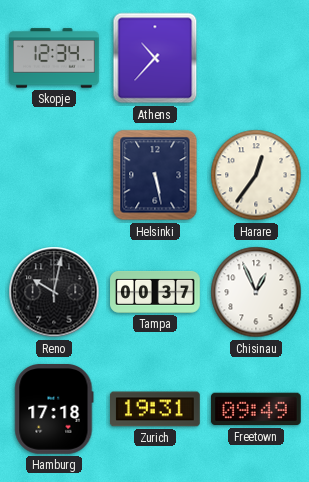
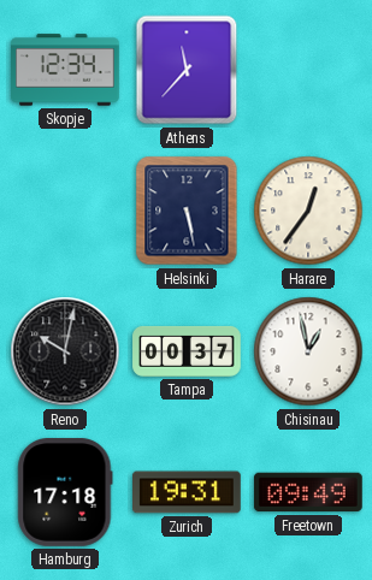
Athens: 10:37 -> 11:37 (187, 70)
Chisinau: 12:56 -> 12:58 (308, 351)
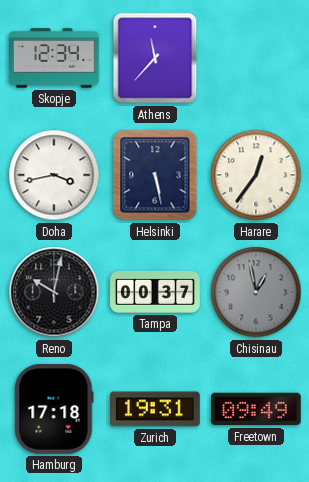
Doha: none -> 3:43 (54, 175)
Chisinau dial: white -> grey (256, 292)
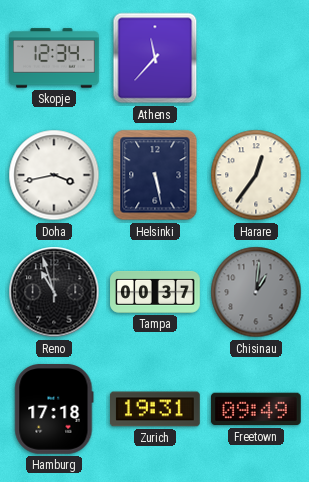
Reno: 10:02 -> 10:57 (54, 292)
Chisinau: 12:58 -> 1:01 (256, 292)
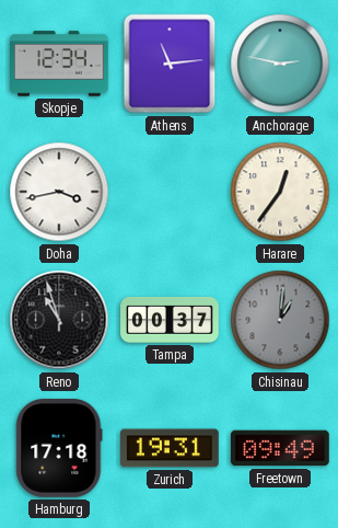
Athens: 11:37 -> 11:14 (170, 64)
Anchorage: none -> 2:47 (280, 64)
Helsinki: 5:28 -> none (155, 175)
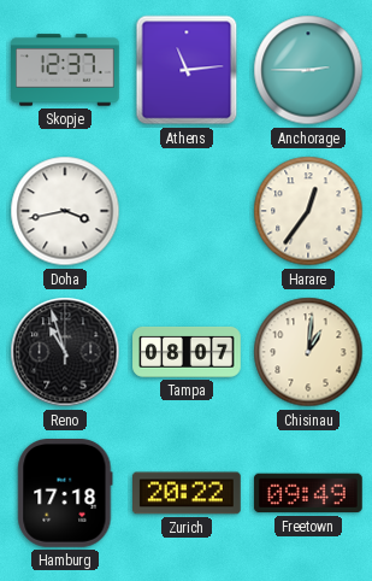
Skopje: 12:34 -> 12:37 (66, 70)
Anchorage: 2:47 -> 2:45 (308, 70)
Tampa: 00:37 -> 08:07 (187, 352)
Chisinau dial: grey -> cream (308, 352)
Zurich: 19:31 -> 20:22 (188, 493)
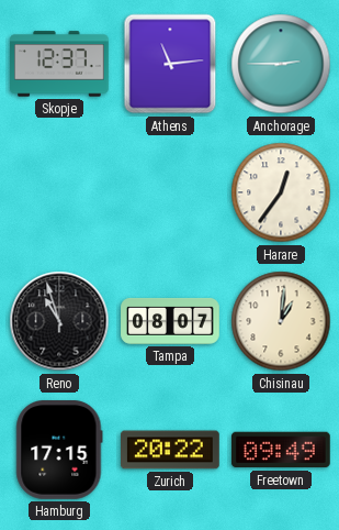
Doha: 3:43 -> none (65, 211)
Hamburg: 17:18 -> 17:15 (59, 451)
